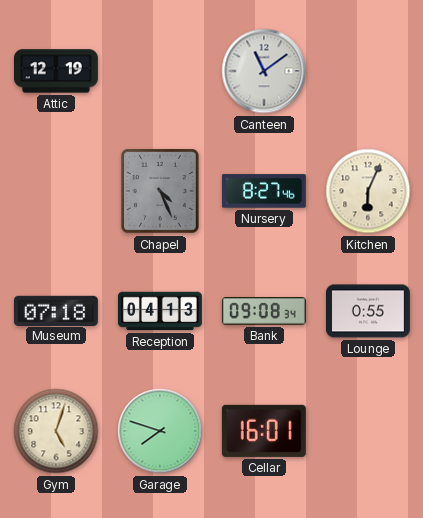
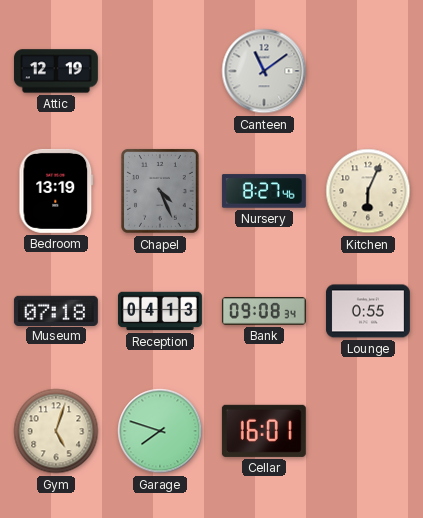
Bedroom: none -> 13:19 (56, 191)
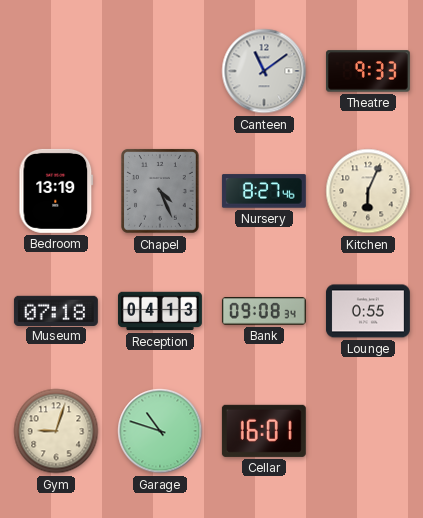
Attic: 12:19 -> none (56, 71)
Theatre: none -> 9:33 (368, 71)
Gym: 5:03 -> 9:03 (56, 431)
Garage: 7:48 -> 10:48 (160, 431)
